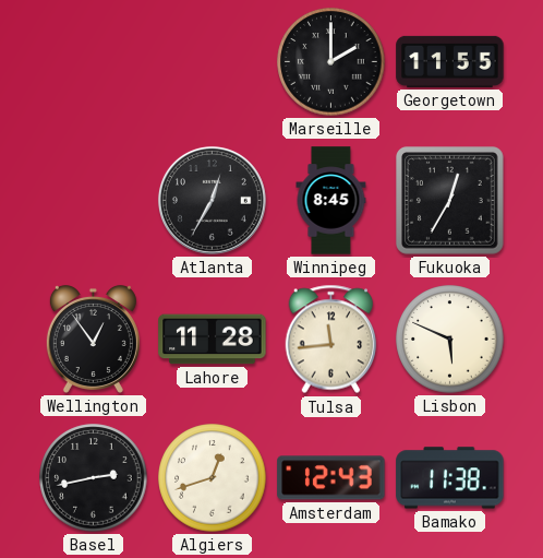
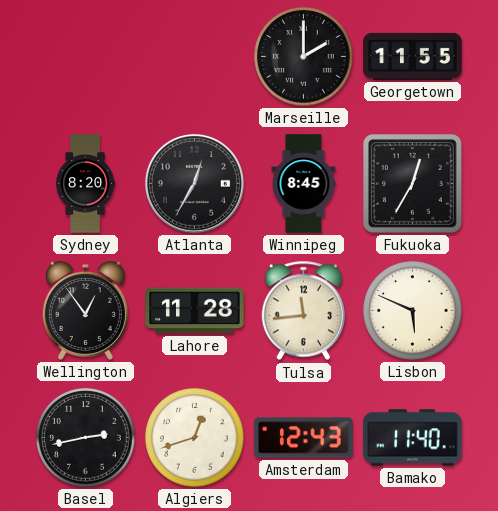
Sydney: none -> 8:20 (86, 184)
Bamako: 11:38 -> 11:40 (413, 438)
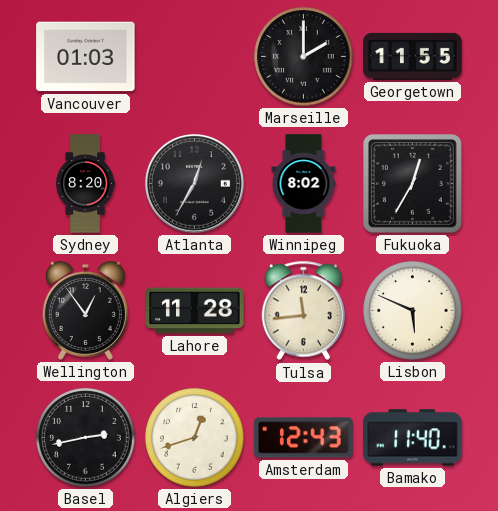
Vancouver: none -> 01:03 (86, 57)
Winnipeg: 8:45 -> 8:02 (304, 184)
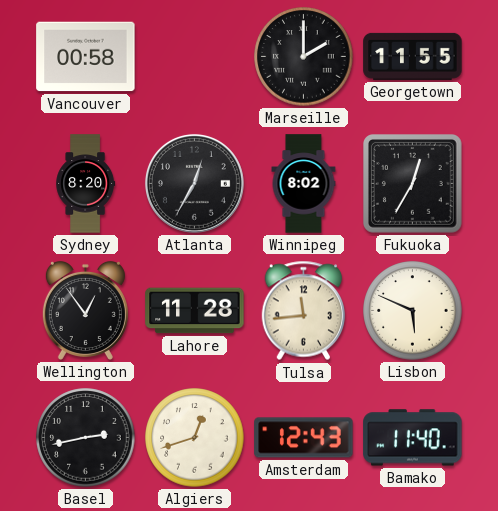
Vancouver: 01:03 -> 00:58 (86, 57)
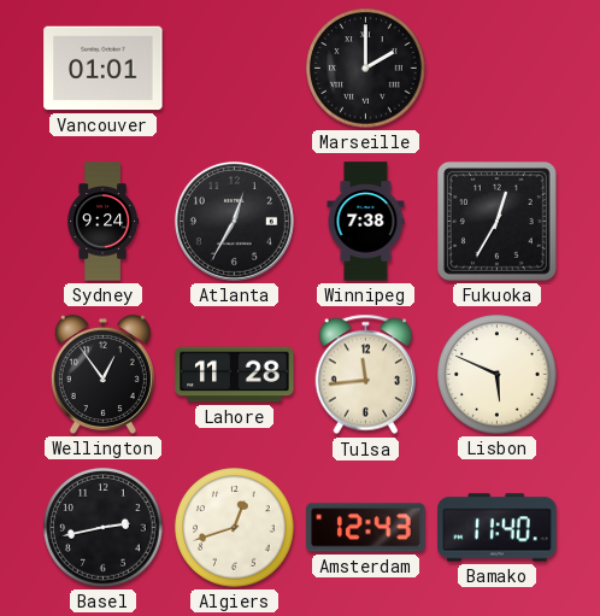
Vancouver: 00:58 -> 01:01 (104, 69)
Georgetown: 11:55 -> none (413, 56)
Sydney: 8:20 -> 9:24 (104, 222)
Winnipeg: 8:02 -> 7:38 (366, 222)
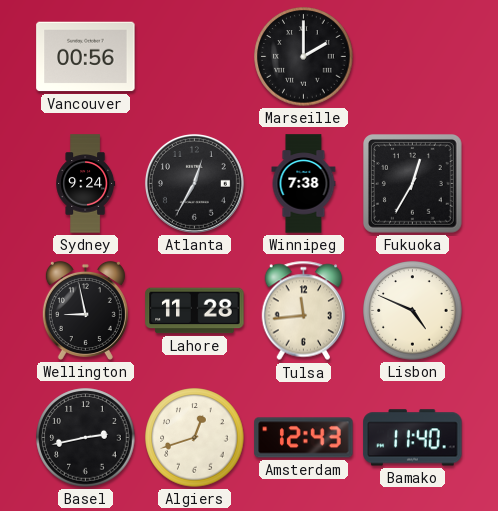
Vancouver: 01:01 -> 00:56 (86, 57)
Wellington: 12:54 -> 8:58 (85, 310)
Lisbon: 5:49 -> 4:49 (413, 311)
